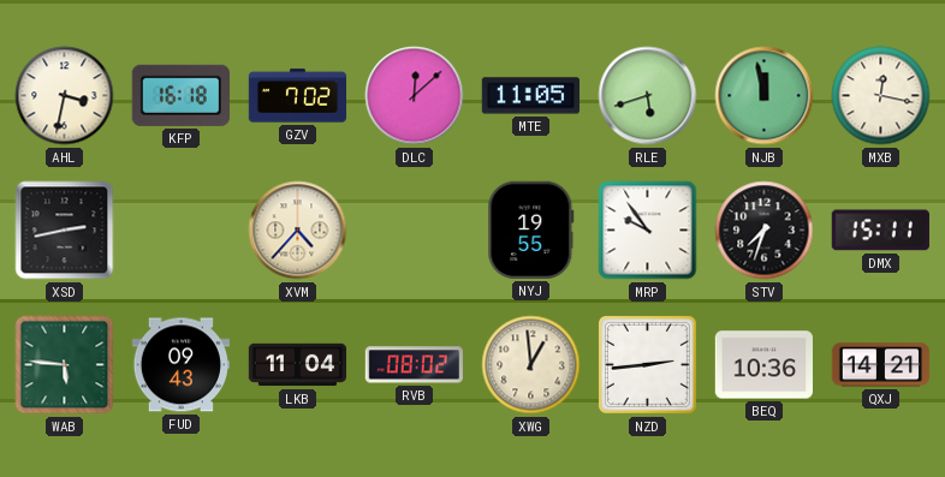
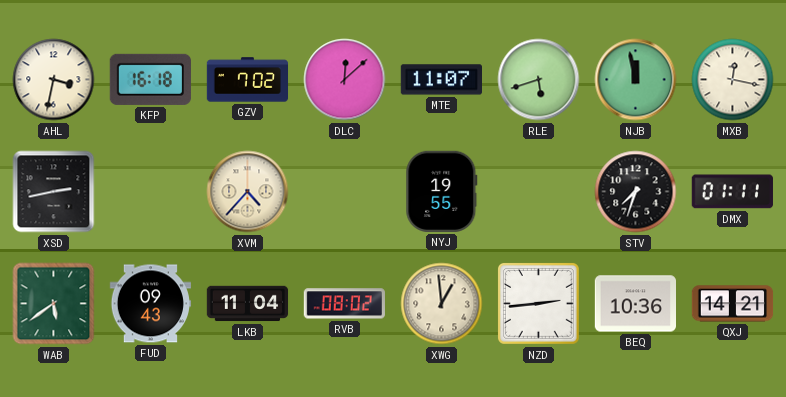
MTE: 11:05 -> 11:07 (441, 80)
MRP: 9:54 -> none (648, 231)
DMX: 15:11 -> 01:11 (732, 192)
WAB: 5:46 -> 5:39 (54, 304)
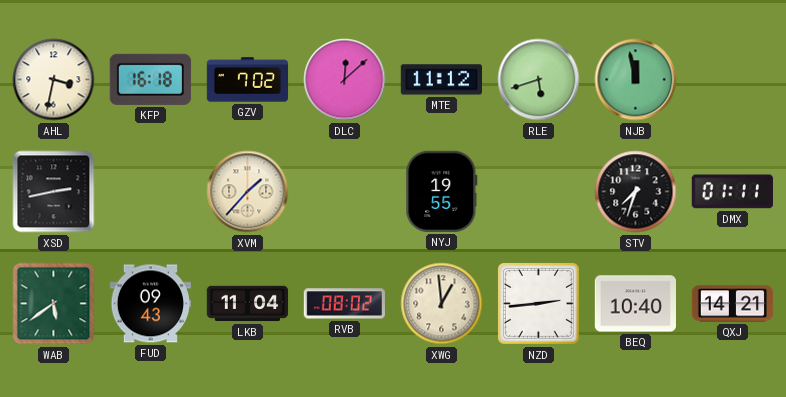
MTE: 11:07 -> 11:12 (441, 80)
MXB: 12:17 -> none (733, 80)
XVM: 4:37 -> 1:37 (248, 192)
BEQ: 10:36 -> 10:40 (635, 304)
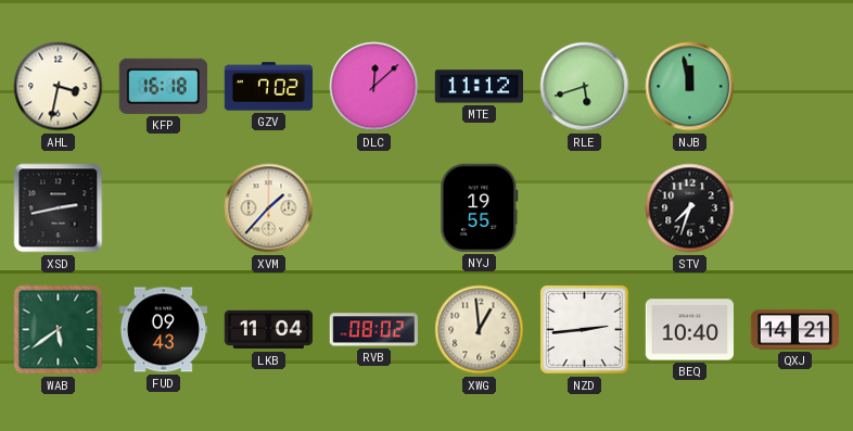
DMX: 01:11 -> none (732, 192)
